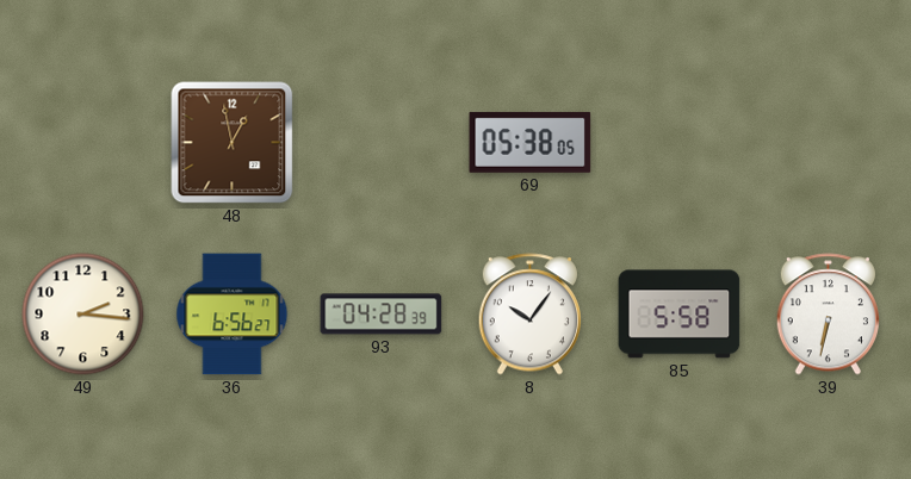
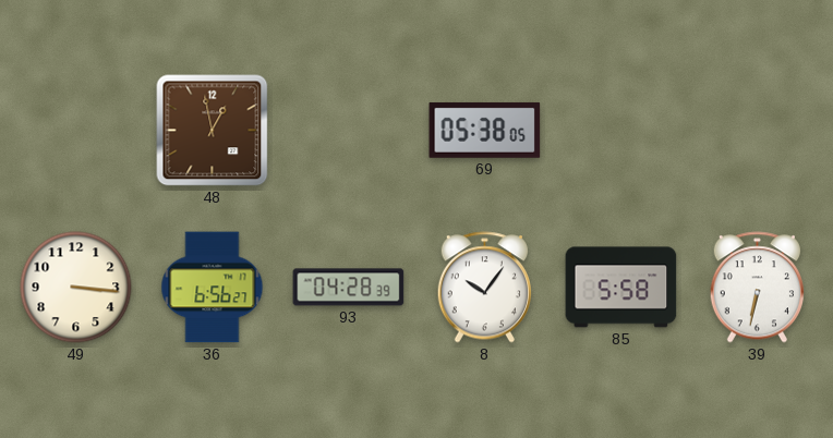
49: 2:16 -> 3:16 (76, 288)
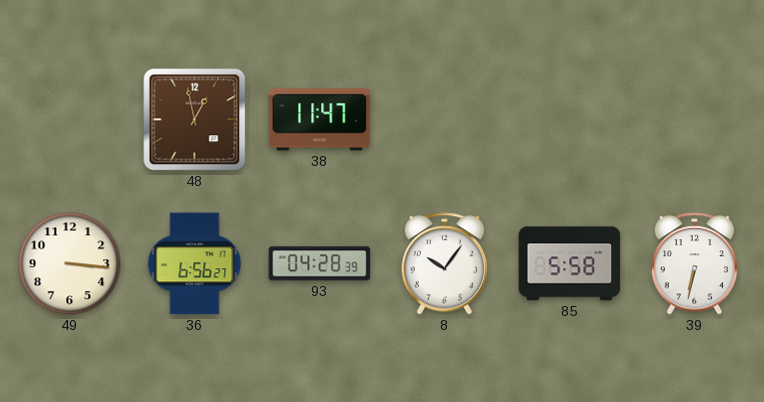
38: none -> 11:47 (320, 120)
69: 05:38 -> none (485, 130)
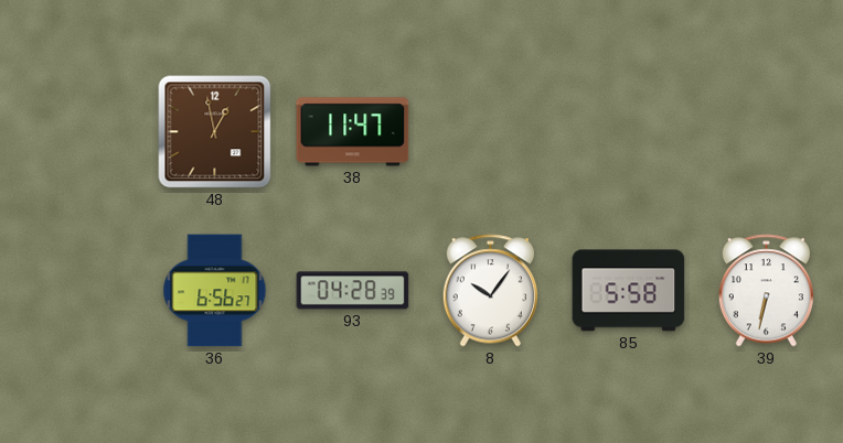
49: 3:16 -> none (70, 264)
